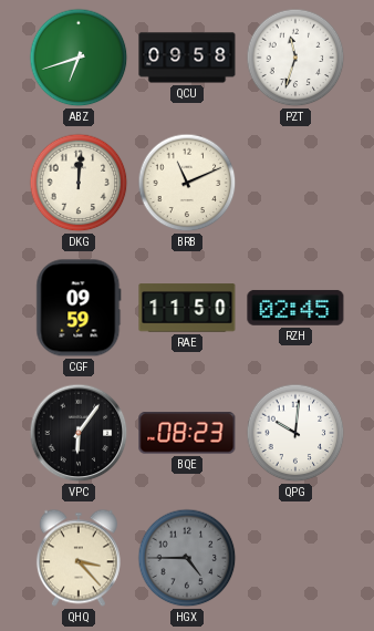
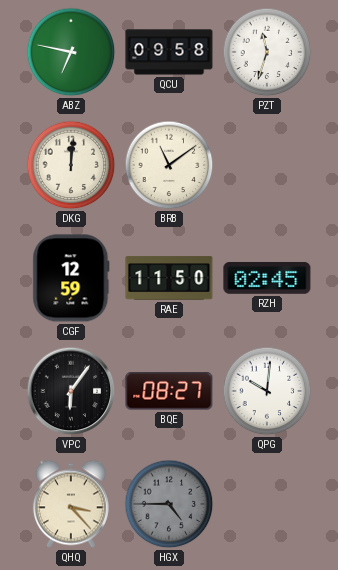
ABZ: 6:42 -> 6:47 (71, 52)
BRB: 11:11 -> 11:09 (169, 165)
CGF: 09:59 -> 12:59 (71, 278)
BQE: 08:23 -> 08:27 (169, 391)
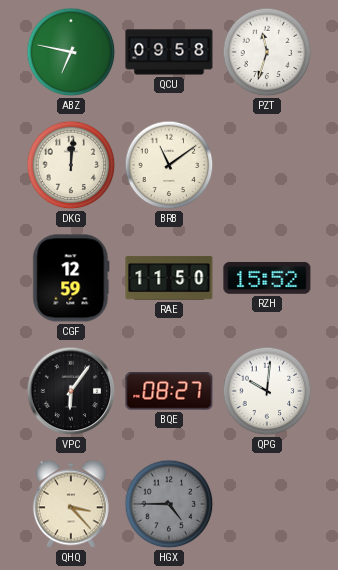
RZH: 02:45 -> 15:52 (267, 278)
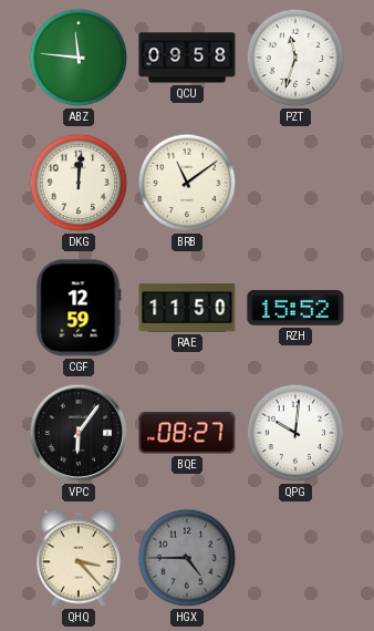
ABZ: 6:47 -> 11:46 (79, 58)
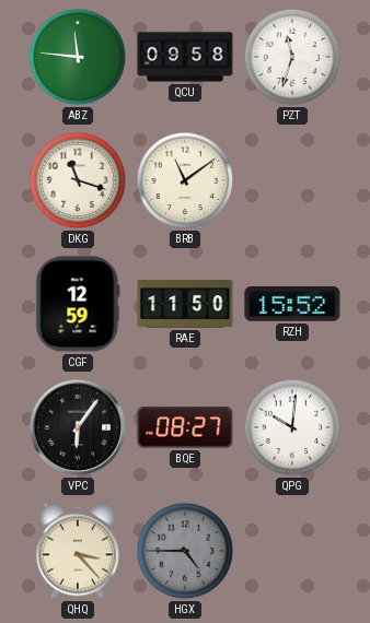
DKG: 12:01 -> 11:18 (78, 180)
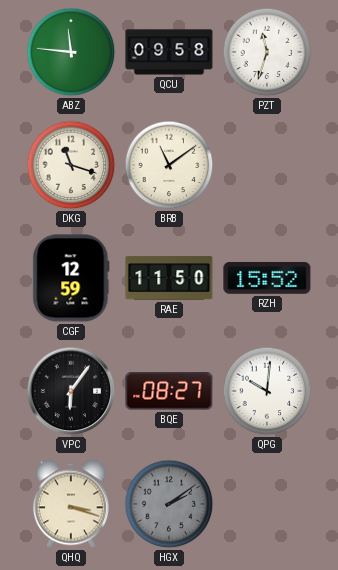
QHQ: 3:23 -> 3:18 (71, 504)
HGX: 4:45 -> 2:09 (169, 504)
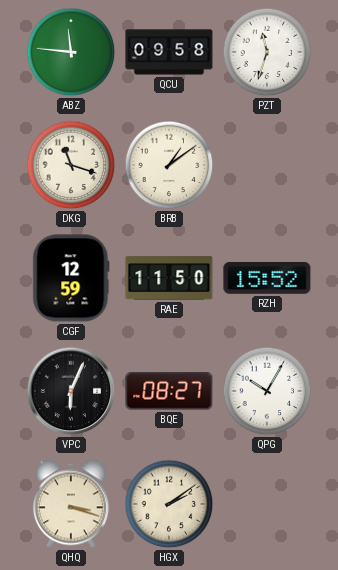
BRB: 11:09 -> 1:09 (169, 165)
VPC: 6:06 -> 6:04 (71, 391)
QPG: 10:01 -> 10:05 (267, 391)
HGX dial: grey -> cream (169, 504)
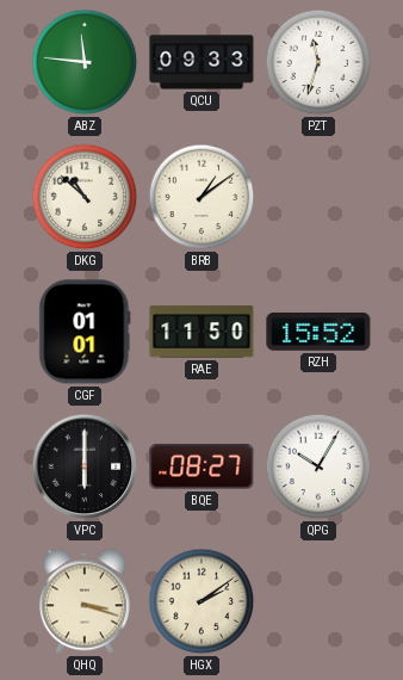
QCU: 09:58 -> 09:33 (201, 62)
DKG: 11:18 -> 10:52 (85, 197)
CGF: 12:59 -> 01:01 (85, 332)
VPC: 6:04 -> 6:00 (85, 466)
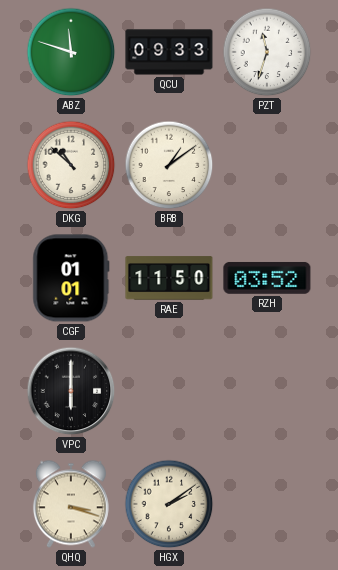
ABZ: 11:46 -> 11:48 (71, 52)
RZH: 15:52 -> 03:52 (267, 278)
BQE: 08:27 -> none (201, 466)
QPG: 10:05 -> none (318, 466)
